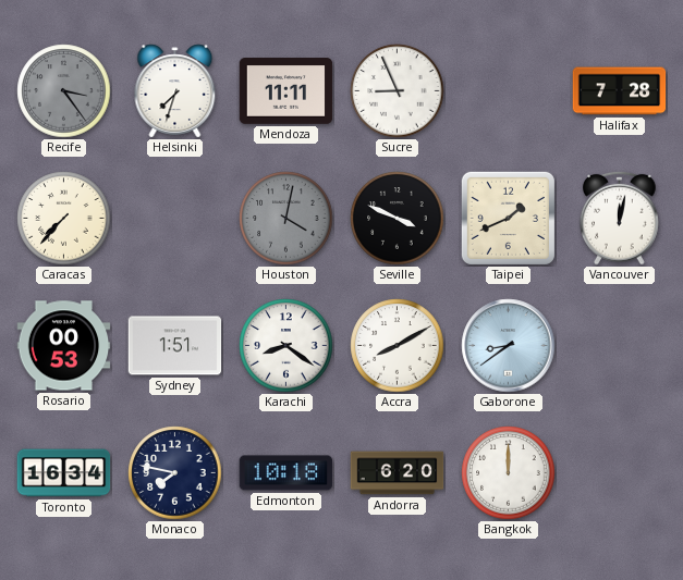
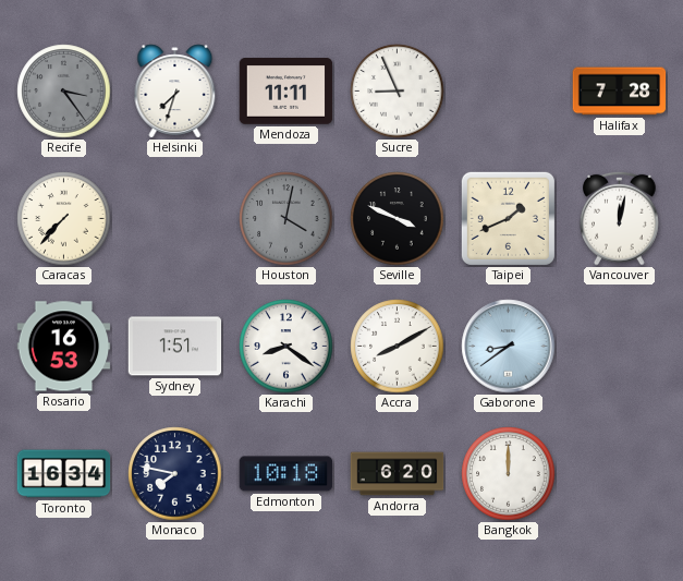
Rosario: 00:53 -> 16:53 (64, 347)
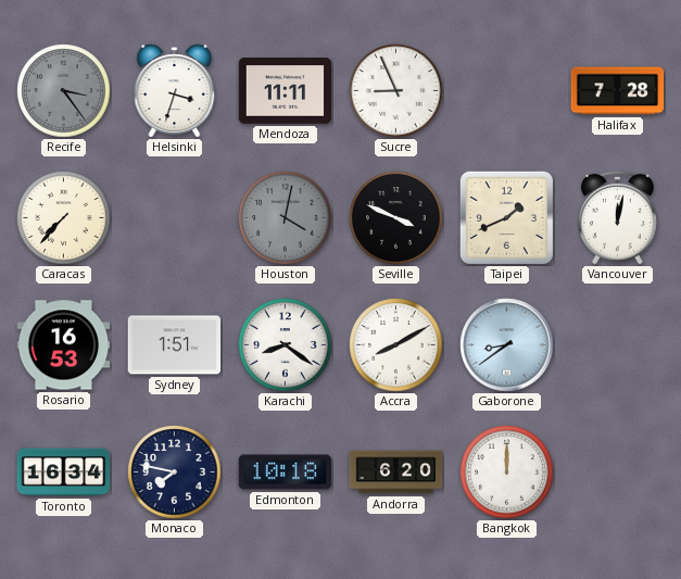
Helsinki: 7:33 -> 3:33 (175, 91)
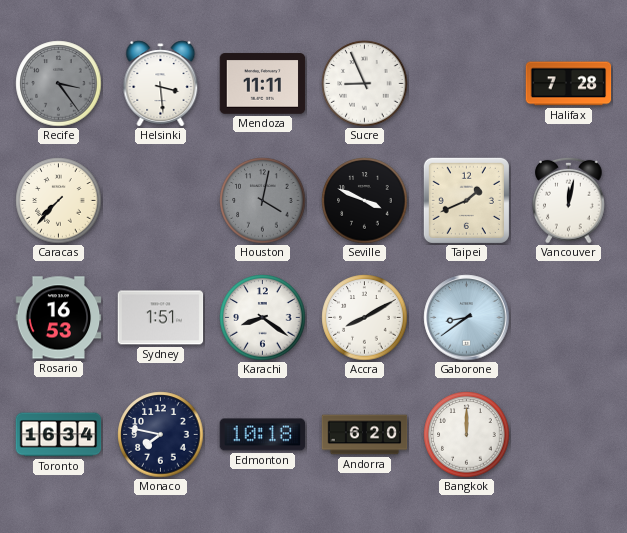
Helsinki: 3:33 -> 3:29 (161, 84)
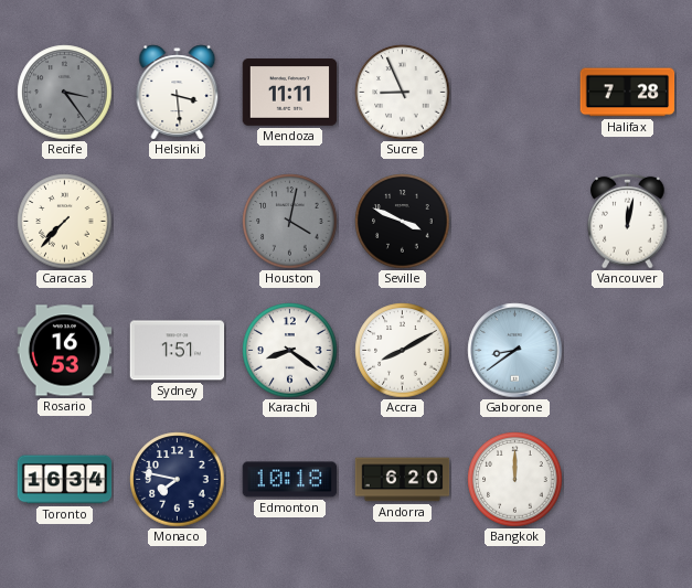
Taipei: 1:41 -> none (466, 200)
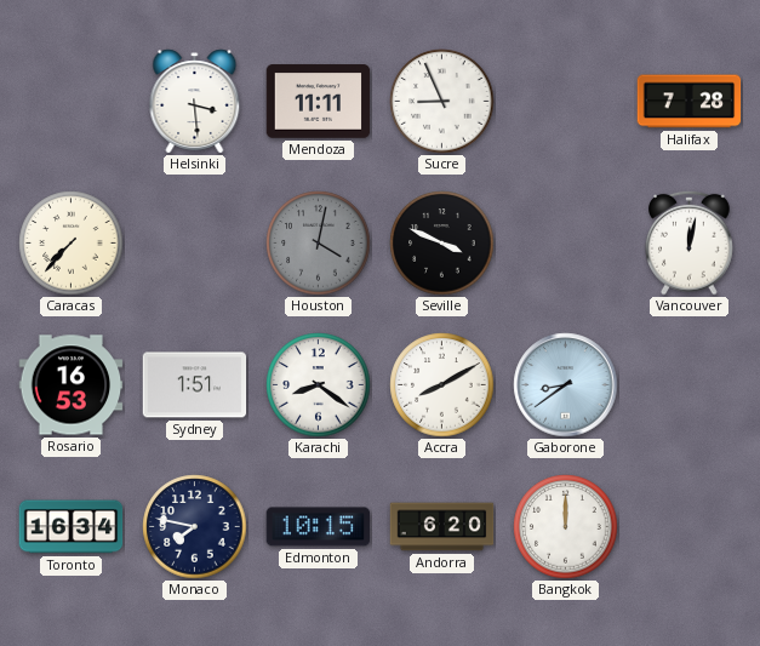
Recife: 3:24 -> none (65, 93)
Edmonton: 10:18 -> 10:15 (319, 527)
